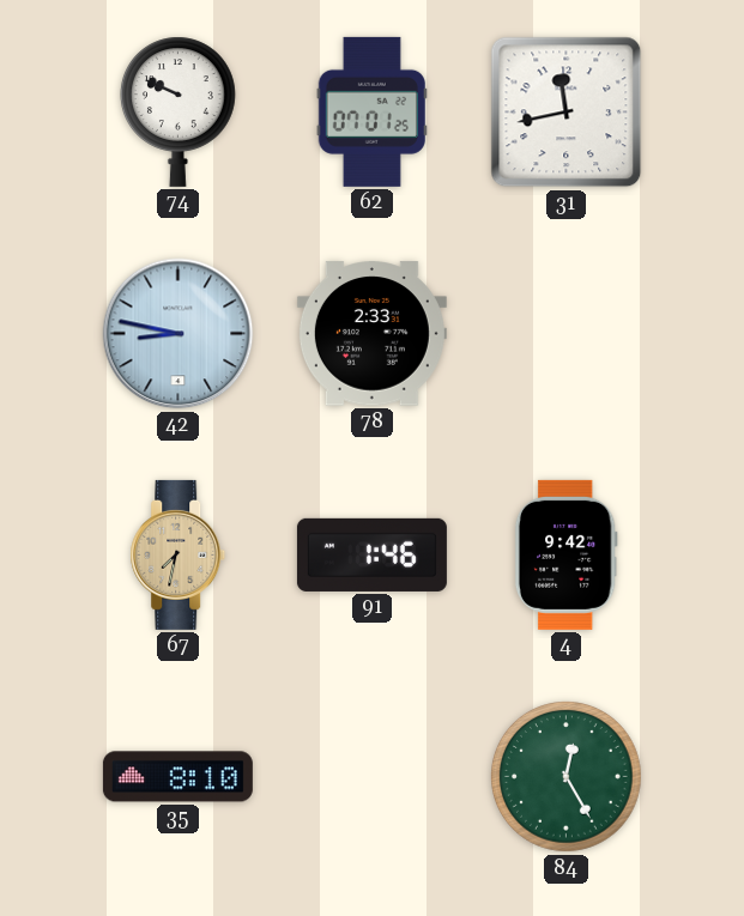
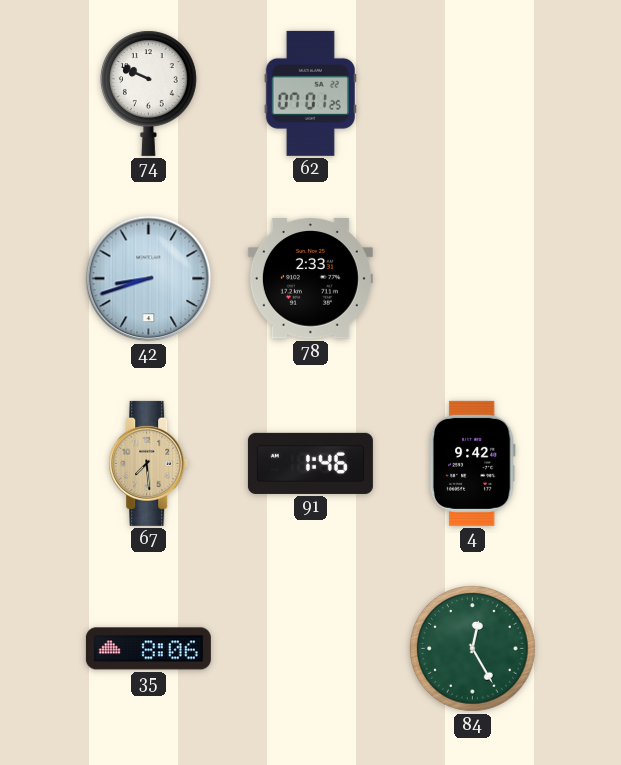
31: 11:43 -> none (567, 113)
42: 8:47 -> 8:42 (149, 279)
67: 7:32 -> 7:29 (149, 463)
35: 8:10 -> 8:06 (148, 649)
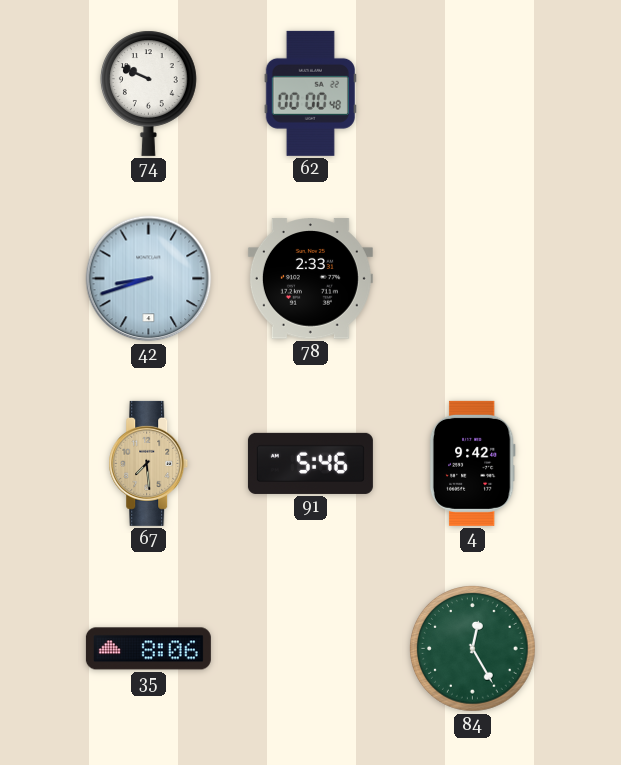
62: 07:01 -> 00:00 (310, 93)
91: 1:46 -> 5:46 (310, 463)
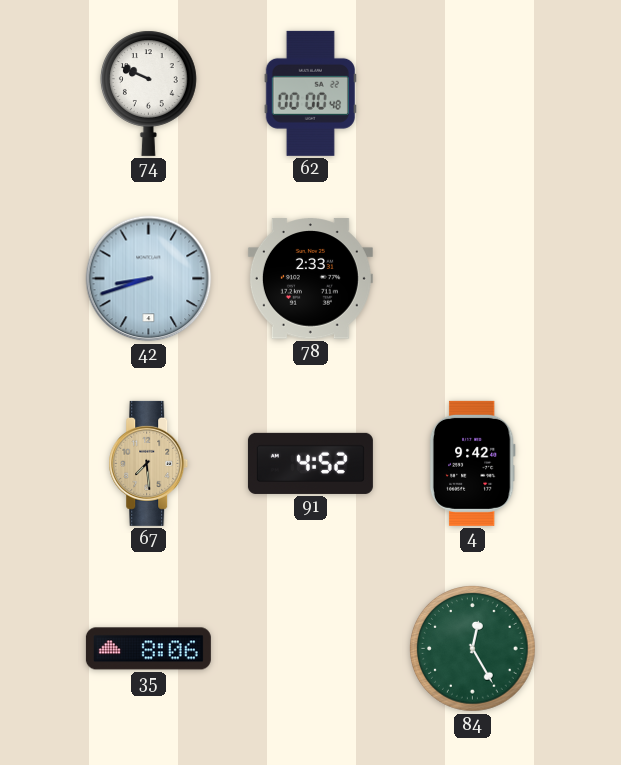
91: 5:46 -> 4:52 (310, 463)
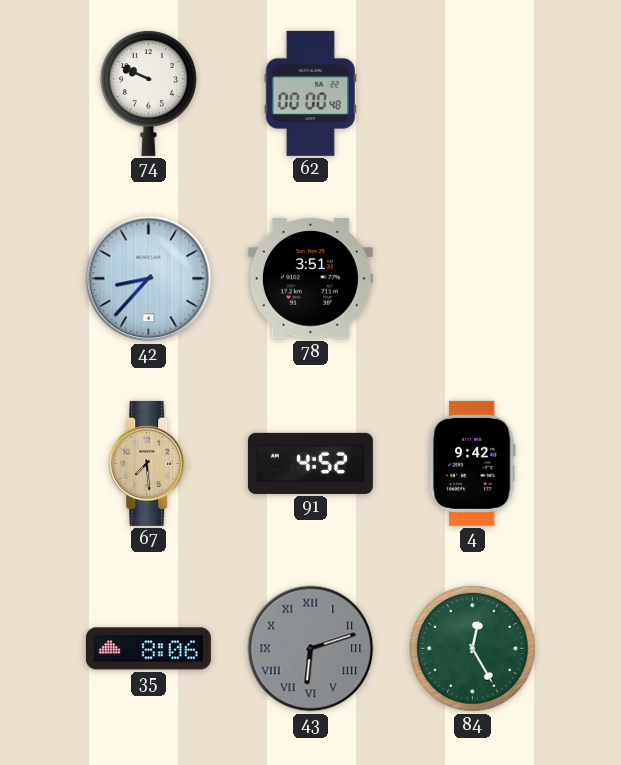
42: 8:42 -> 8:37 (149, 279)
78: 2:33 -> 3:51 (310, 279)
43: none -> 6:12 (311, 649)
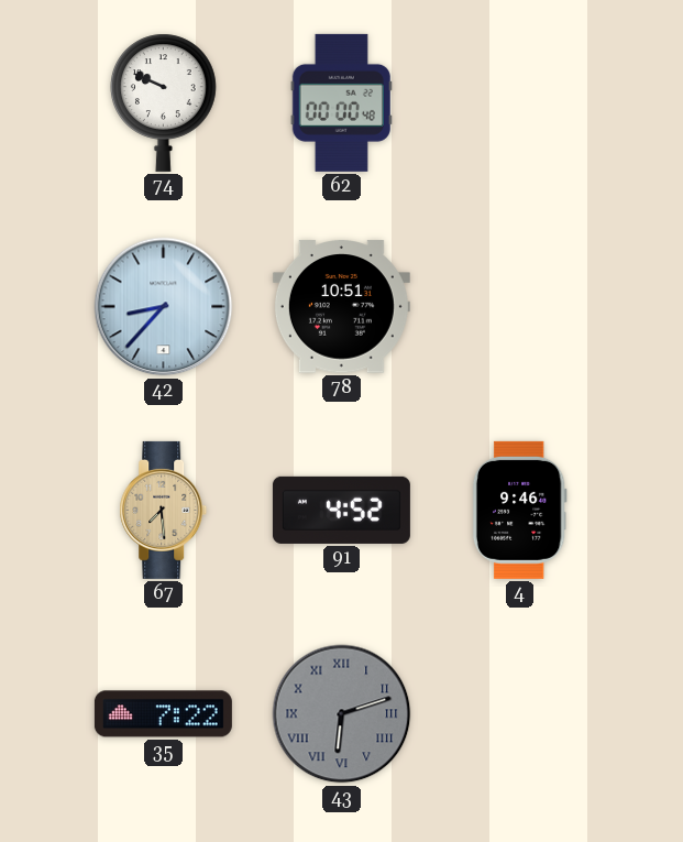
78: 3:51 -> 10:51 (341, 307)
4: 9:42 -> 9:46 (519, 510)
35: 8:06 -> 7:22 (163, 714)
84: 12:25 -> none (473, 649)
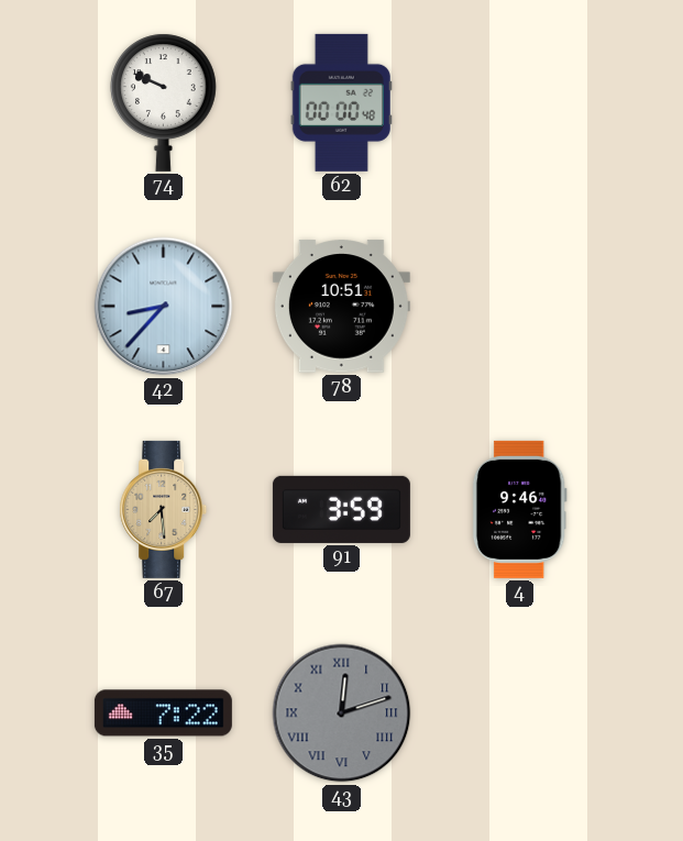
91: 4:52 -> 3:59 (341, 509)
43: 6:12 -> 12:12 (342, 713)
